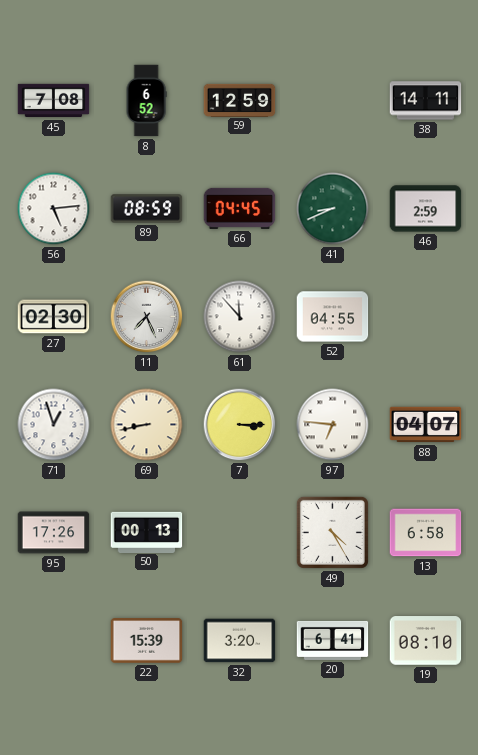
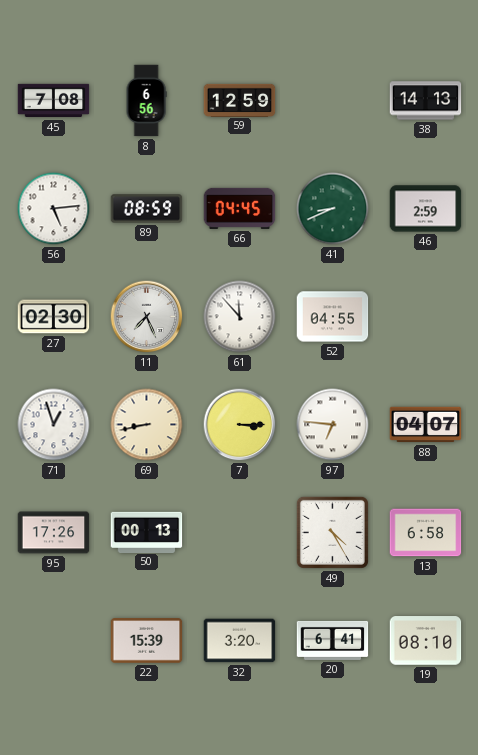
8: 6:52 -> 6:56 (146, 101)
38: 14:11 -> 14:13 (426, 101)
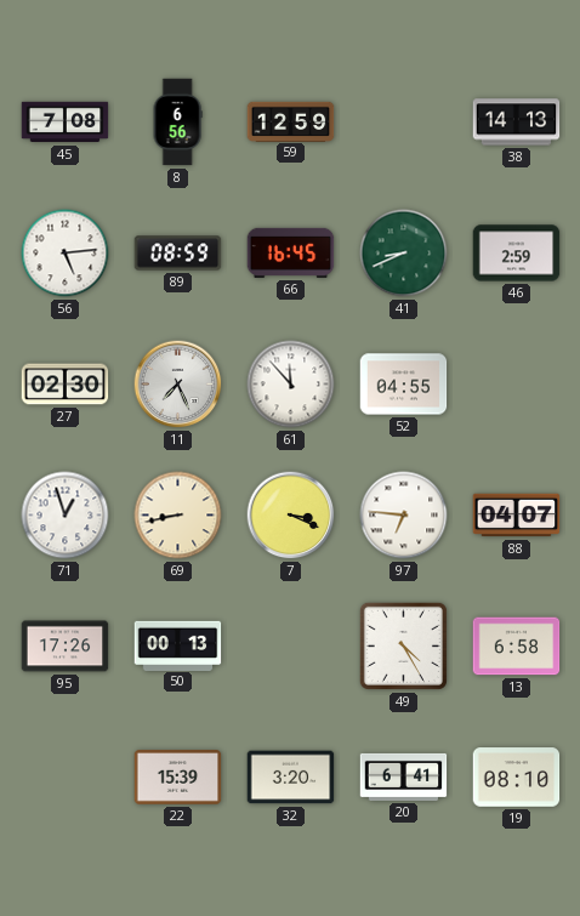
66: 04:45 -> 16:45 (291, 252)
7: 3:15 -> 3:19 (291, 516)
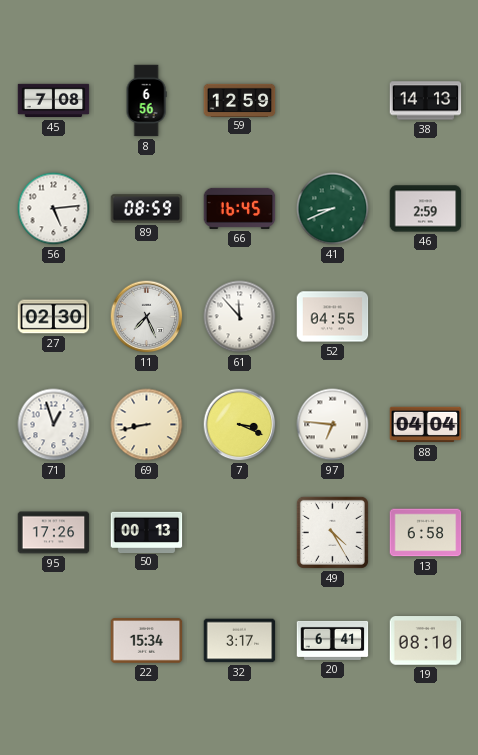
88: 04:07 -> 04:04 (426, 425)
22: 15:39 -> 15:34 (147, 641)
32: 3:20 -> 3:17 (240, 641)
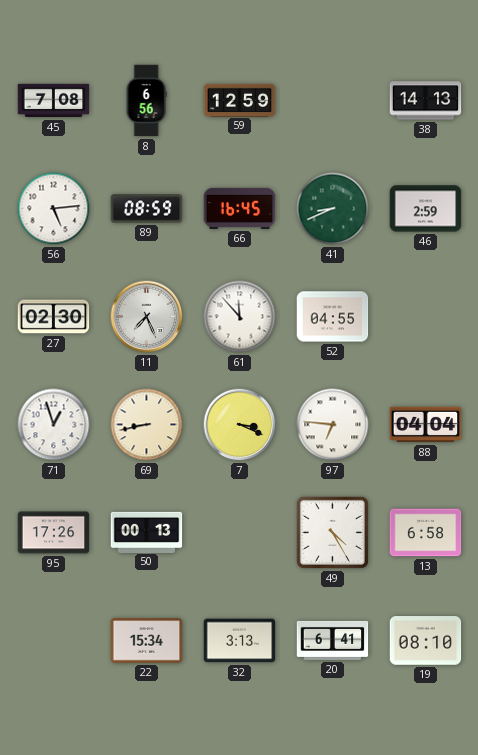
32: 3:17 -> 3:13 (240, 641)
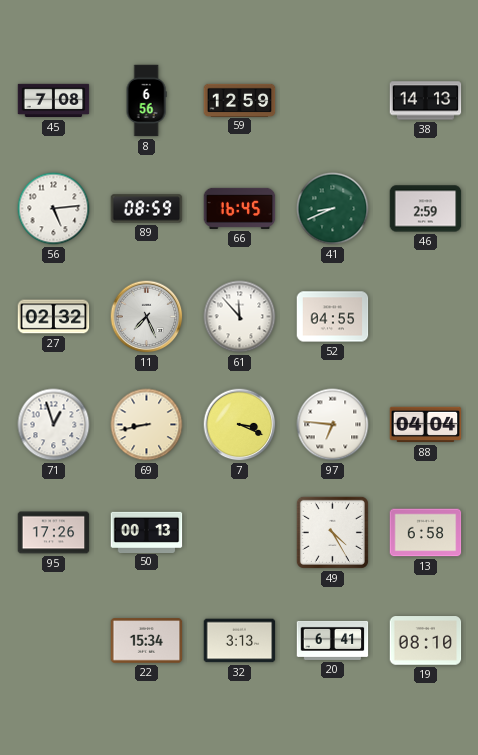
27: 02:30 -> 02:32 (54, 317)
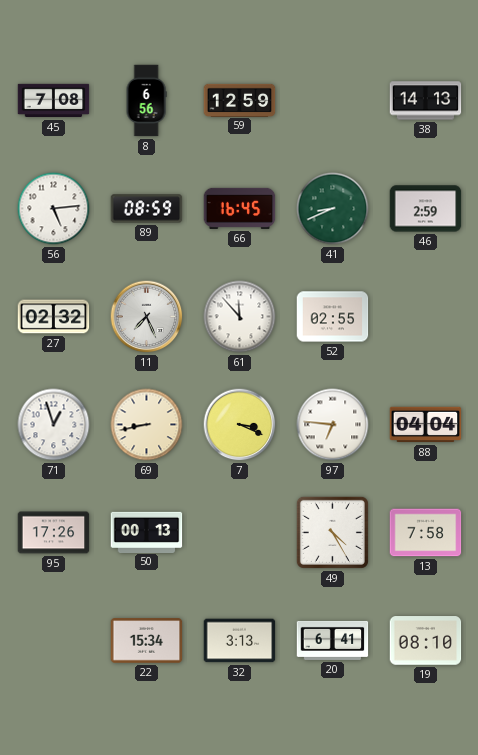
52: 04:55 -> 02:55 (333, 317)
13: 6:58 -> 7:58 (426, 533)
